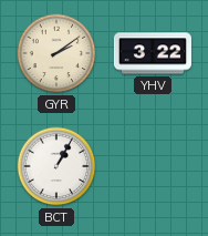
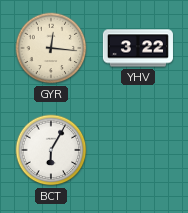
GYR: 2:09 -> 12:16 (51, 48)
BCT: 1:05 -> 6:05 (51, 150)
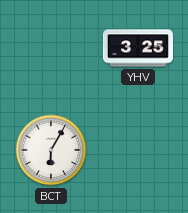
GYR: 12:16 -> none (51, 48)
YHV: 3:22 -> 3:25 (138, 48)
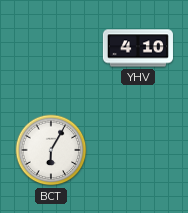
YHV: 3:25 -> 4:10 (138, 48)
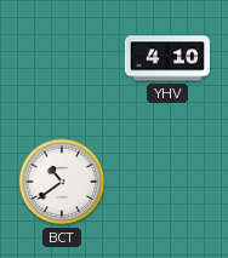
BCT: 6:05 -> 10:39 (62, 182)
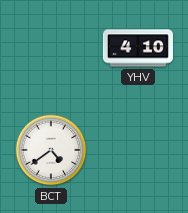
BCT: 10:39 -> 4:39 (51, 150)
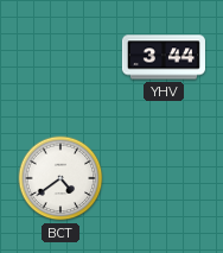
YHV: 4:10 -> 3:44 (164, 57)
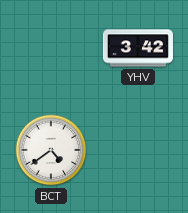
YHV: 3:44 -> 3:42 (138, 48)
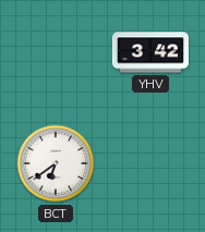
BCT: 4:39 -> 6:39 (56, 163)
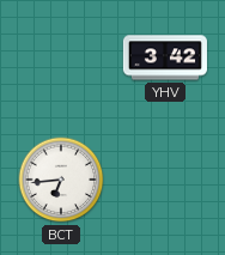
BCT: 6:39 -> 6:44 (61, 180)
